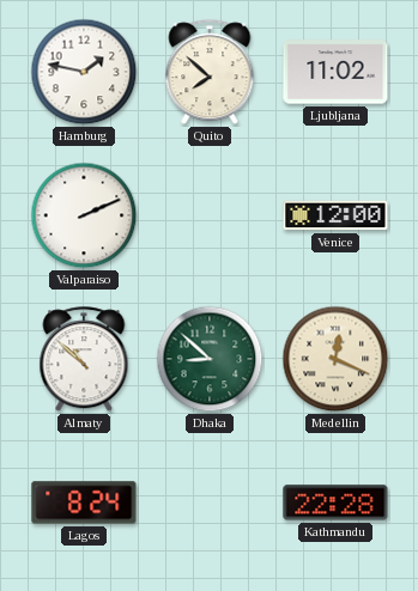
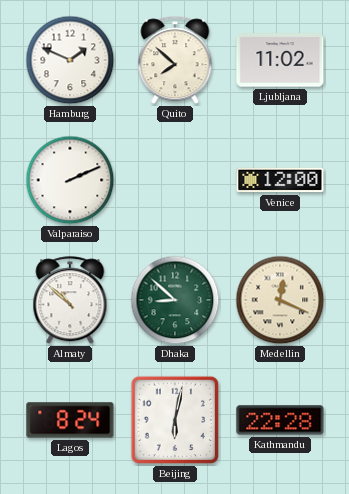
Hamburg: 1:47 -> 1:49 (70, 60)
Beijing: none -> 6:02 (175, 420)
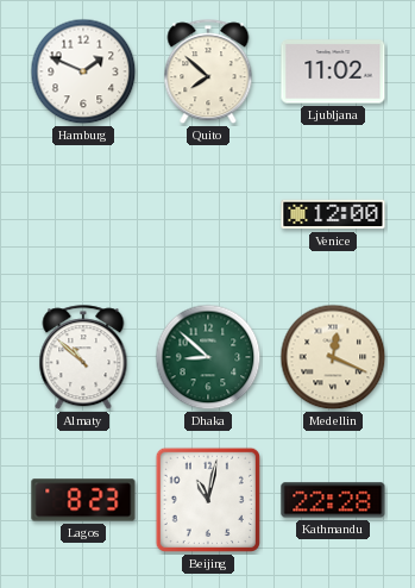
Valparaiso: 2:11 -> none (70, 180)
Lagos: 8:24 -> 8:23 (83, 500)
Beijing: 6:02 -> 11:02 (208, 500)
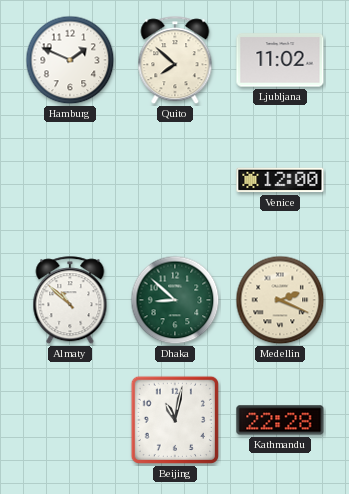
Medellin: 12:19 -> 2:19 (280, 300)
Lagos: 8:23 -> none (83, 500)
